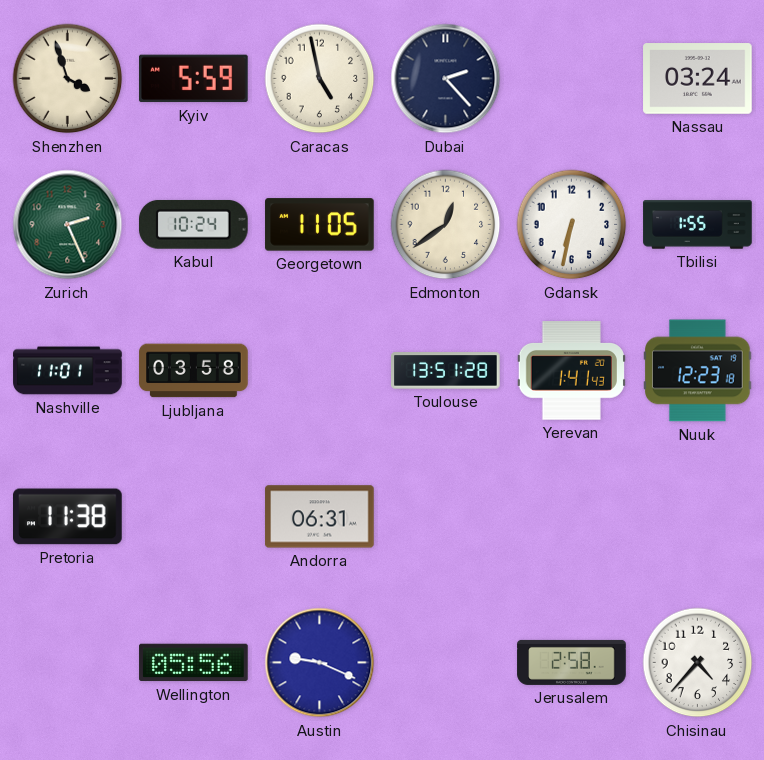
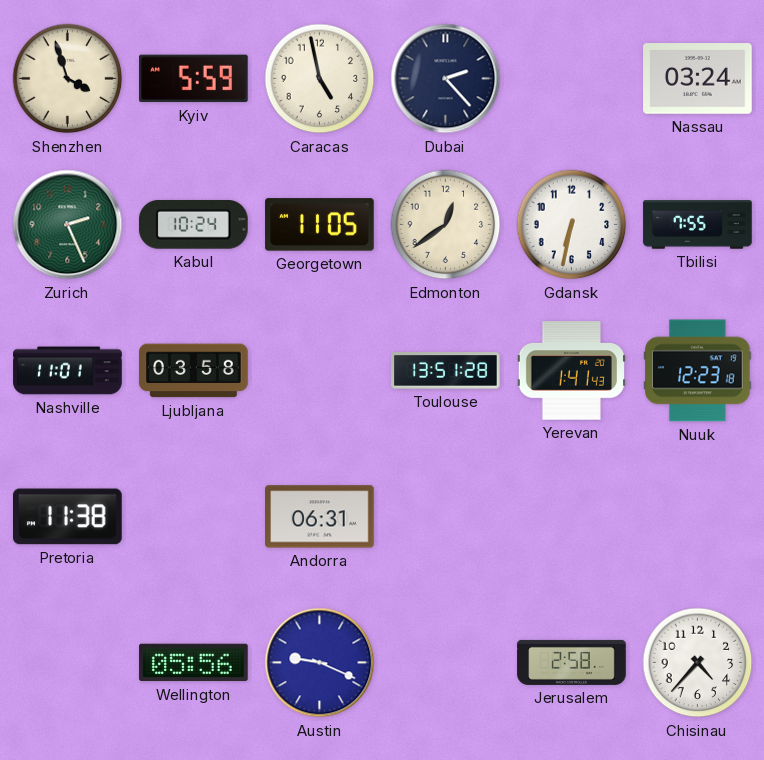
Tbilisi: 1:55 -> 7:55 (698, 225)
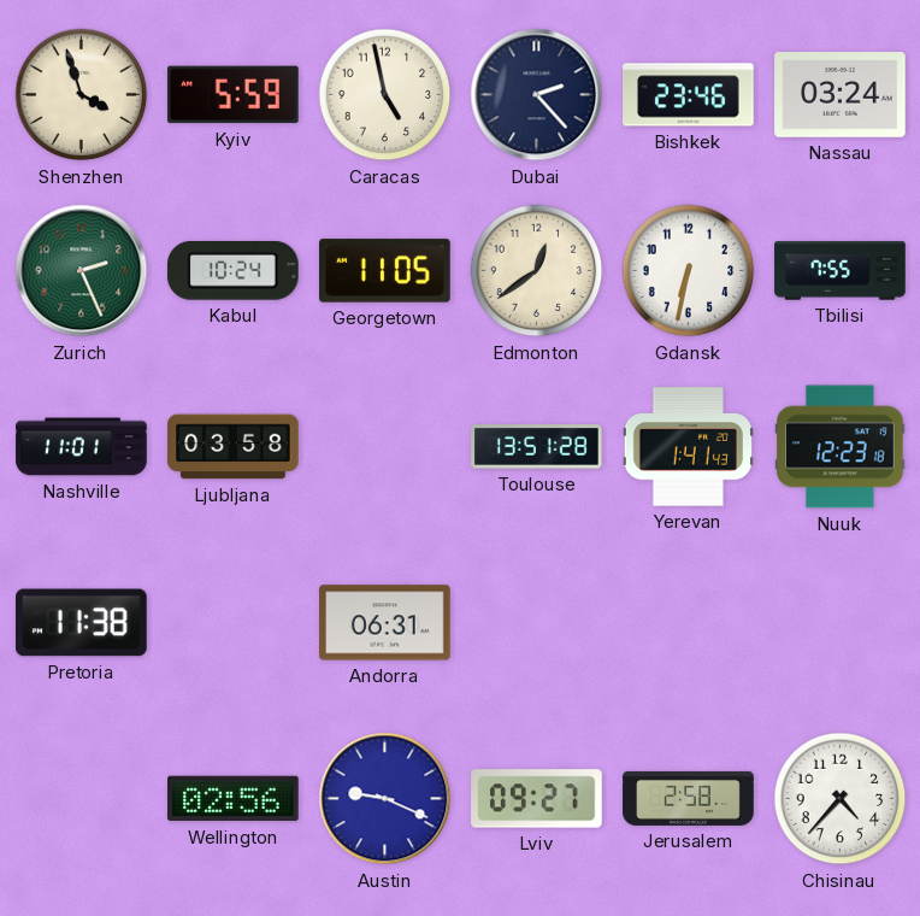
Bishkek: none -> 23:46 (689, 95)
Wellington: 05:56 -> 02:56 (234, 799)
Lviv: none -> 09:27 (537, 799)
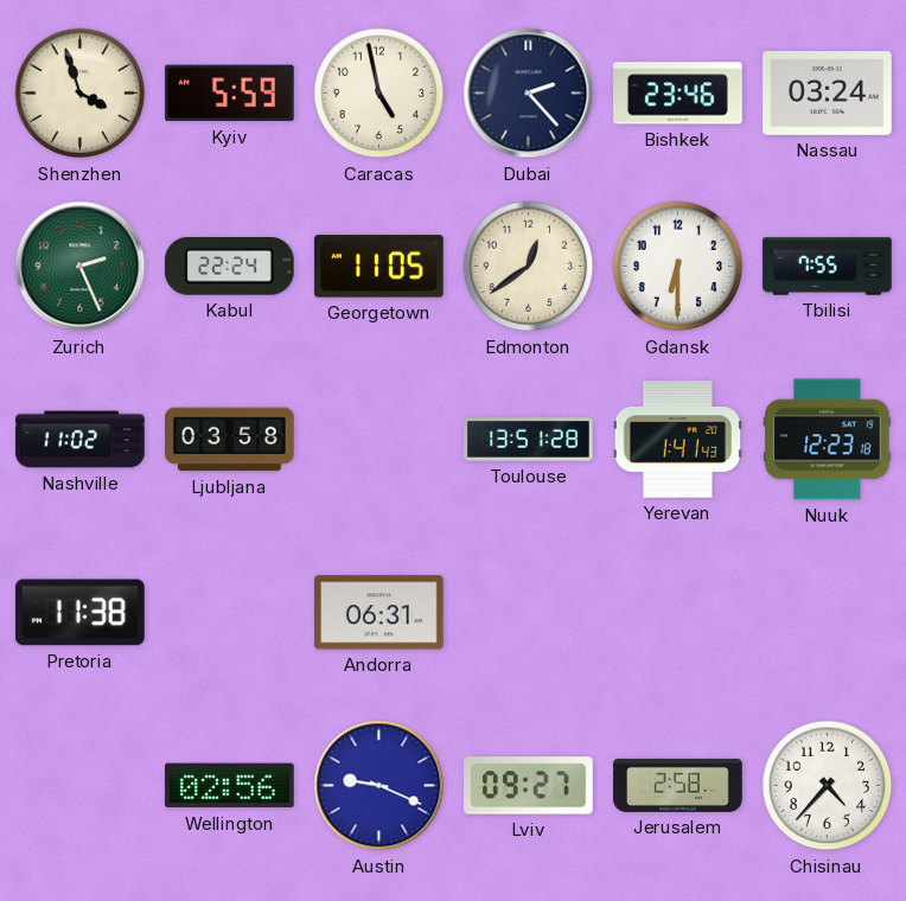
Kabul: 10:24 -> 22:24 (229, 266)
Gdansk: 6:32 -> 6:30 (678, 267)
Nashville: 11:01 -> 11:02 (81, 440)
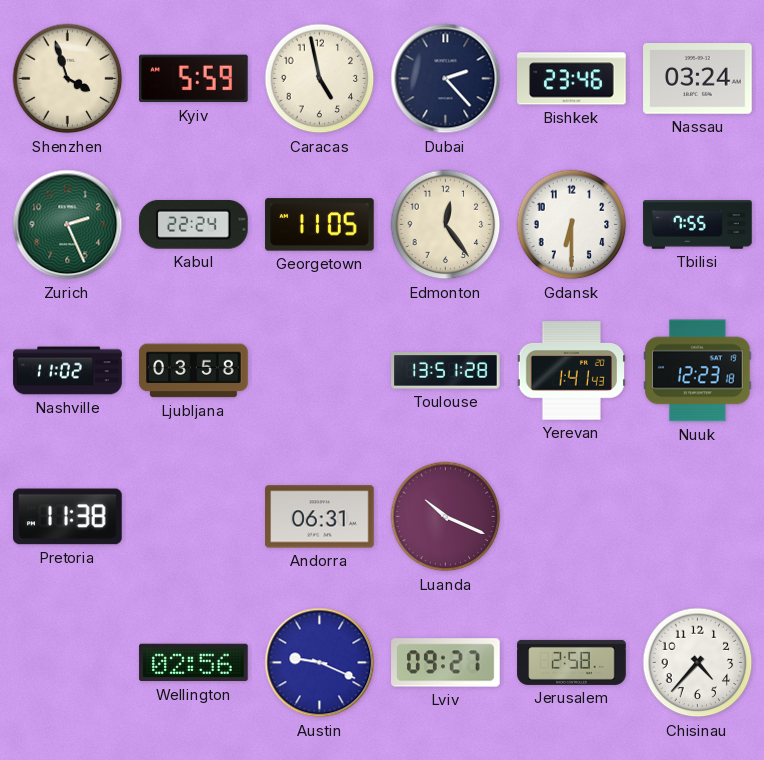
Edmonton: 12:39 -> 12:24 (446, 225)
Luanda: none -> 10:19 (446, 517)
